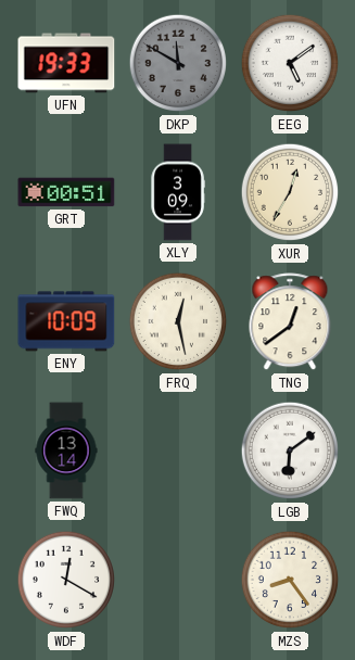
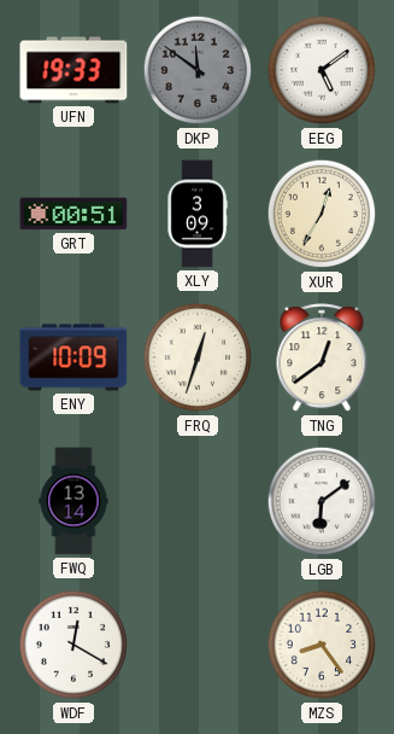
DKP: 11:50 -> 11:51 (198, 70)
FRQ: 12:28 -> 12:33 (198, 357)
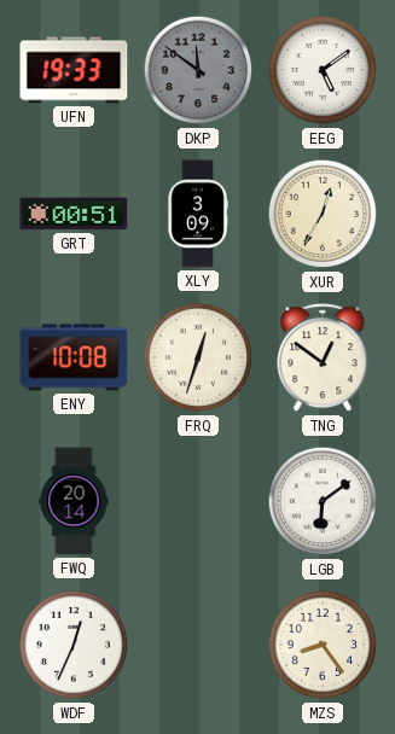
ENY: 10:09 -> 10:08 (74, 357)
TNG: 12:39 -> 12:51 (323, 359)
FWQ: 13:14 -> 20:14 (74, 501)
WDF: 12:20 -> 12:34 (74, 645)
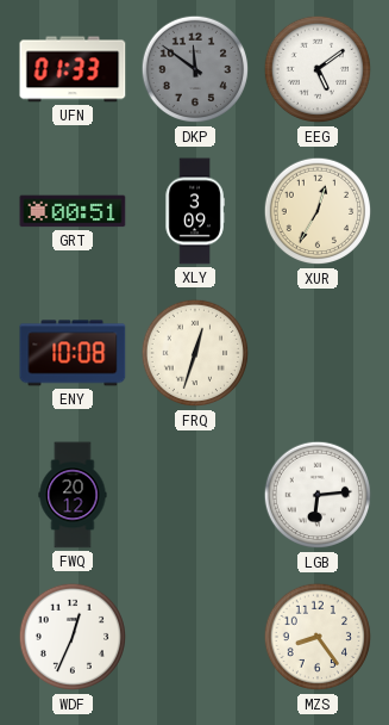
UFN: 19:33 -> 01:33 (73, 69)
TNG: 12:51 -> none (323, 359)
FWQ: 20:14 -> 20:12 (73, 495)
LGB: 6:09 -> 6:14 (318, 495)
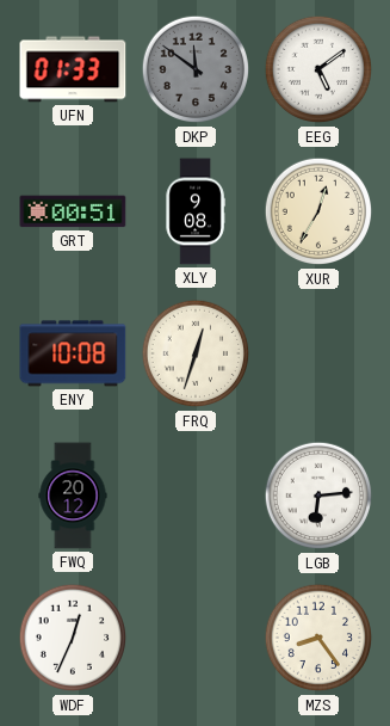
XLY: 3:09 -> 9:08 (196, 211)
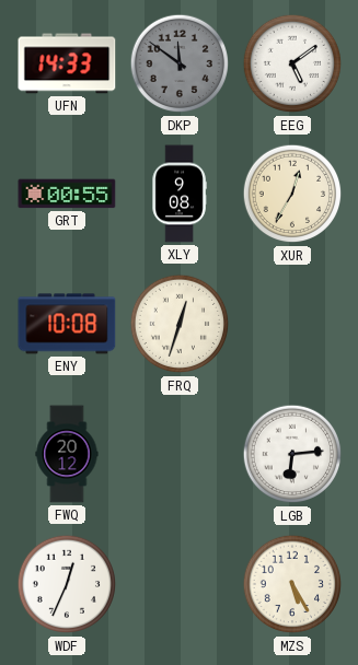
UFN: 01:33 -> 14:33 (67, 63)
GRT: 00:51 -> 00:55 (67, 194)
MZS: 8:24 -> 5:25 (292, 584)
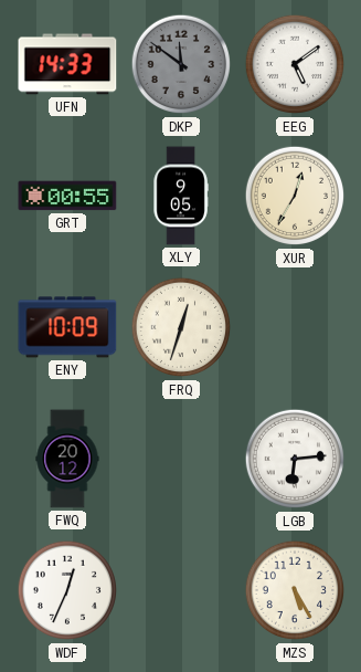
XLY: 9:08 -> 9:05 (181, 196)
ENY: 10:08 -> 10:09 (67, 327)
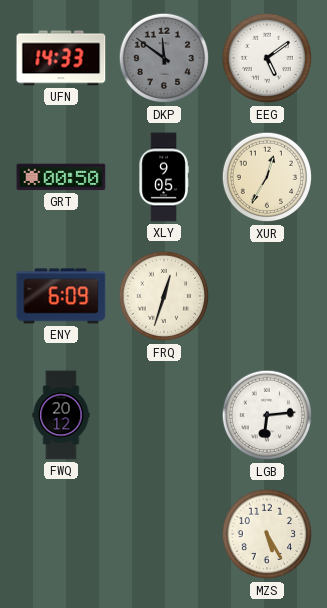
GRT: 00:55 -> 00:50 (61, 177)
ENY: 10:09 -> 6:09 (61, 296)
WDF: 12:34 -> none (67, 590)
